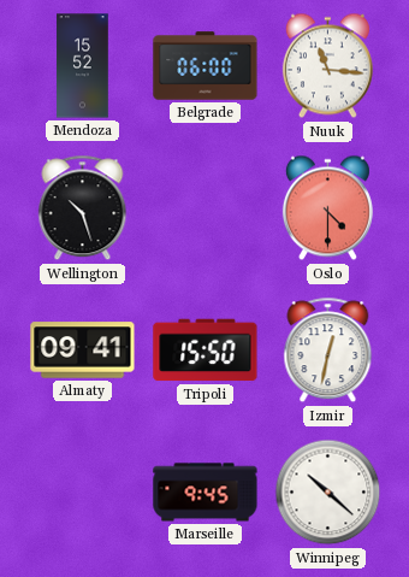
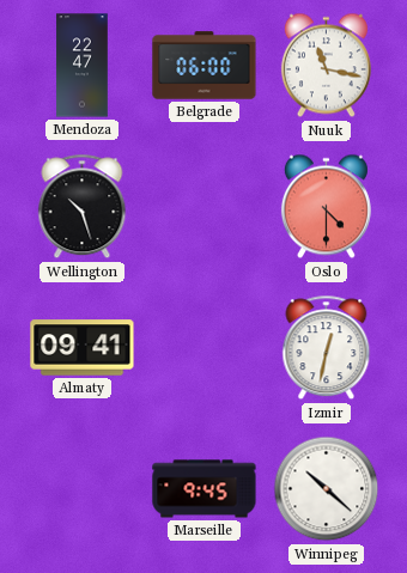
Mendoza: 15:52 -> 22:47 (83, 66)
Nuuk: 11:16 -> 11:17 (326, 66)
Tripoli: 15:50 -> none (206, 351)
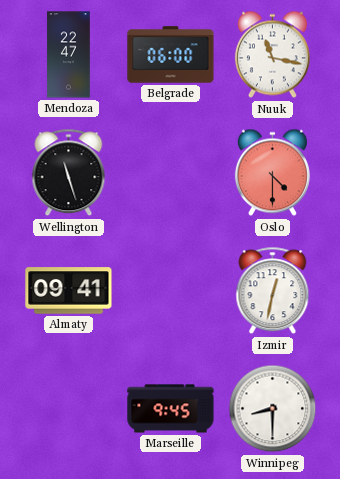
Wellington: 10:27 -> 11:27 (69, 173)
Winnipeg: 10:22 -> 8:30 (273, 409)
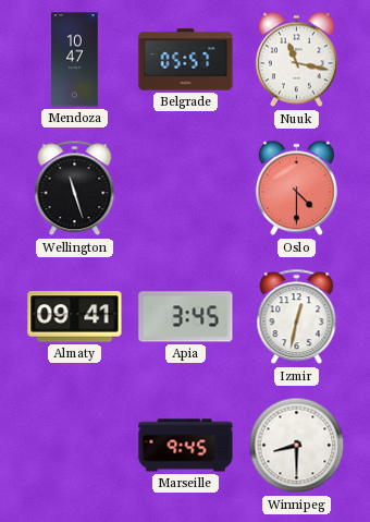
Mendoza: 22:47 -> 10:47 (75, 60)
Belgrade: 06:00 -> 05:57 (186, 60)
Apia: none -> 3:45 (186, 317)
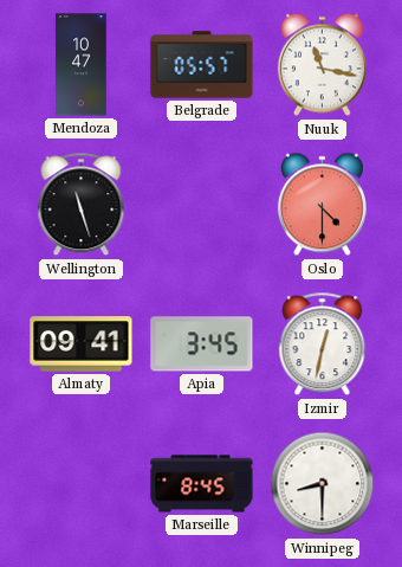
Marseille: 9:45 -> 8:45 (202, 484)
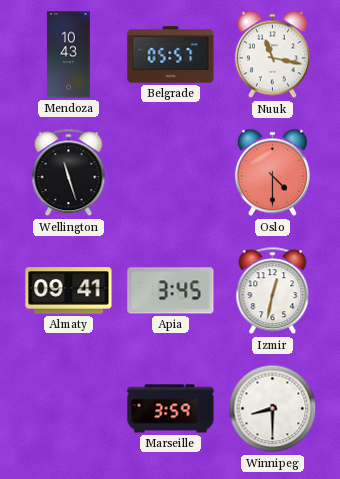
Mendoza: 10:47 -> 10:43 (69, 55)
Marseille: 8:45 -> 3:59 (171, 409)
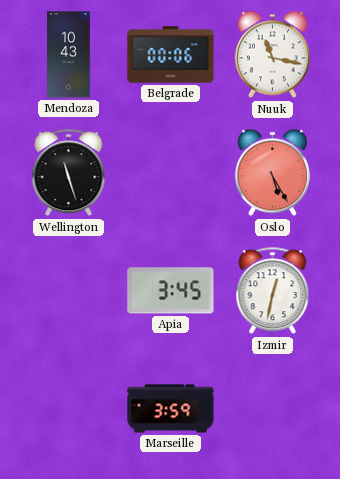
Belgrade: 05:57 -> 00:06 (171, 55)
Oslo: 4:30 -> 5:25 (272, 173)
Almaty: 09:41 -> none (69, 291)
Winnipeg: 8:30 -> none (273, 409)
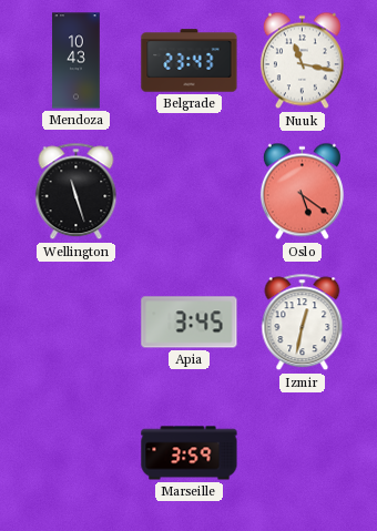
Belgrade: 00:06 -> 23:43 (190, 61)
Oslo: 5:25 -> 5:21 (302, 192)
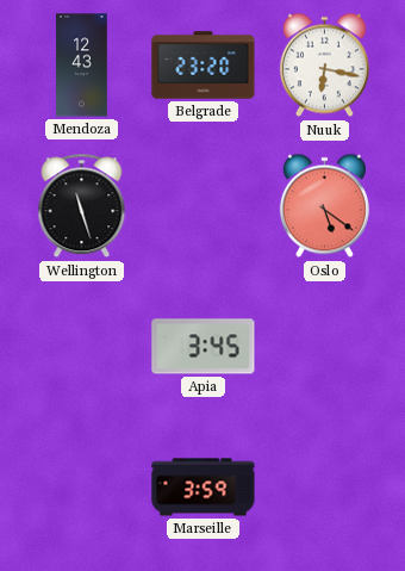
Mendoza: 10:43 -> 12:43 (82, 66)
Belgrade: 23:43 -> 23:20 (204, 66)
Nuuk: 11:17 -> 6:17 (324, 66)
Izmir: 12:32 -> none (303, 323)
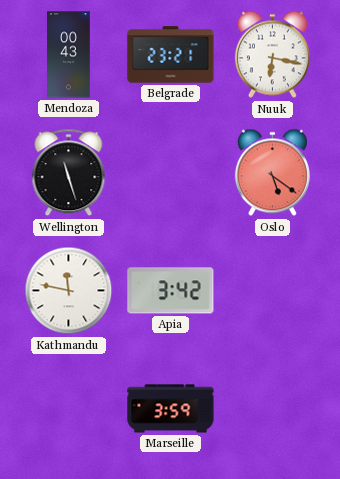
Mendoza: 12:43 -> 00:43 (69, 55)
Belgrade: 23:20 -> 23:21 (171, 55)
Kathmandu: none -> 11:47 (69, 291)
Apia: 3:45 -> 3:42 (171, 291)
